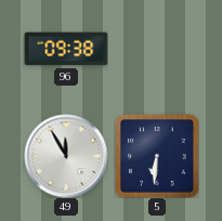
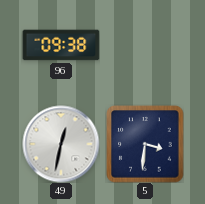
49: 11:55 -> 12:32 (61, 144)
5: 6:31 -> 3:31 (145, 144)
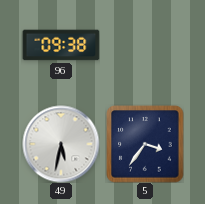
49: 12:32 -> 5:32 (61, 144)
5: 3:31 -> 3:36 (145, 144)
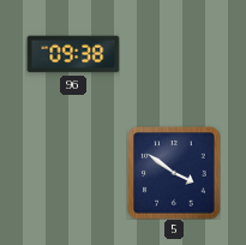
49: 5:32 -> none (61, 144)
5: 3:36 -> 3:51 (174, 173)
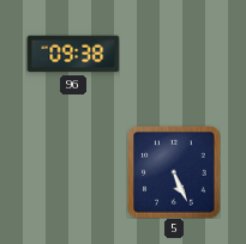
5: 3:51 -> 5:26 (174, 172)
